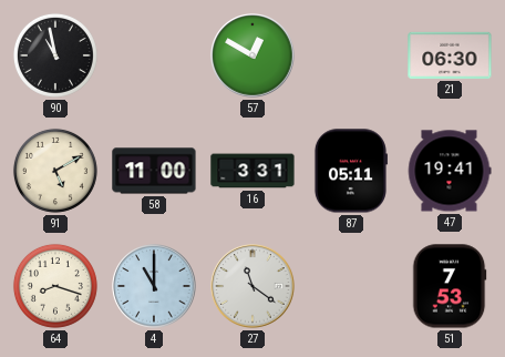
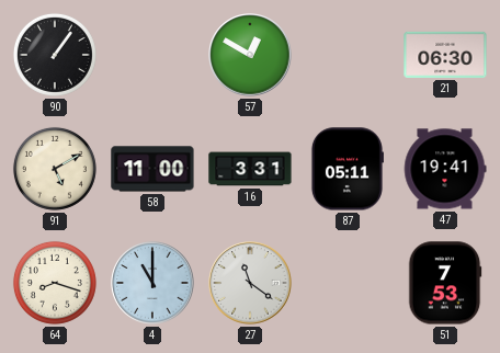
90: 10:58 -> 1:06 (55, 55)
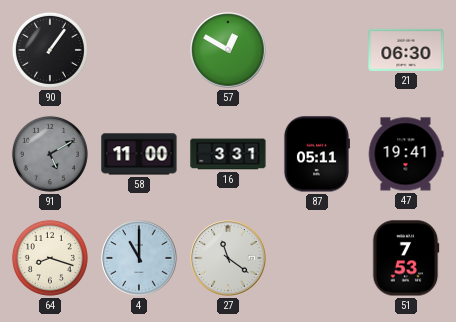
91 dial: cream -> grey (50, 154)
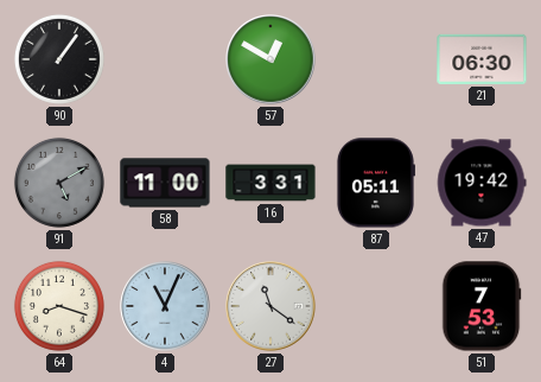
47: 19:41 -> 19:42 (482, 183)
4: 11:00 -> 11:04 (165, 306)
